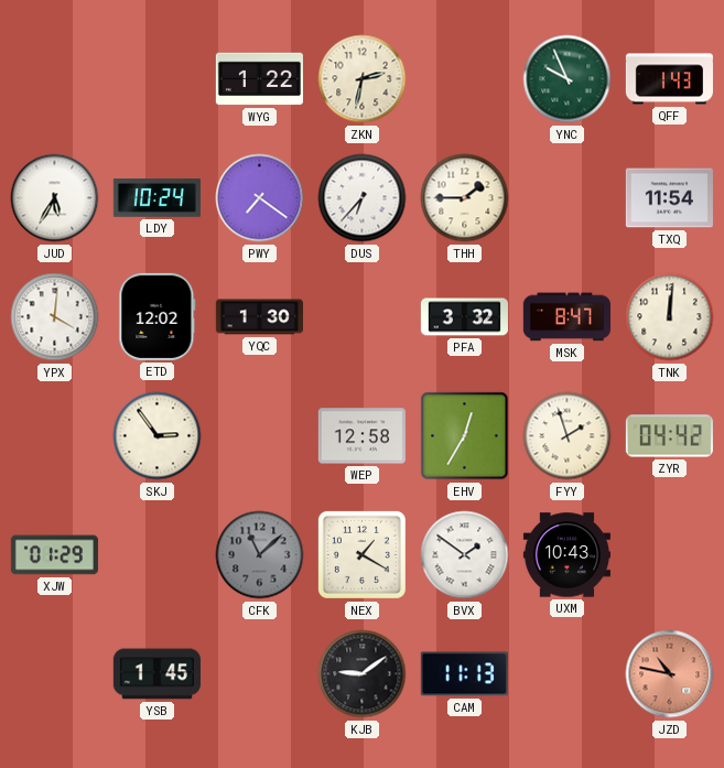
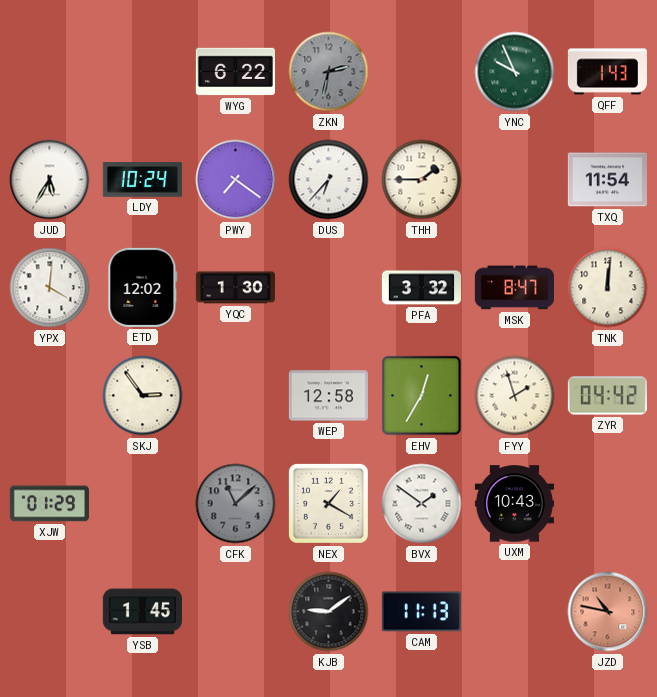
WYG: 1:22 -> 6:22 (235, 72)
ZKN dial: cream -> grey (329, 72)
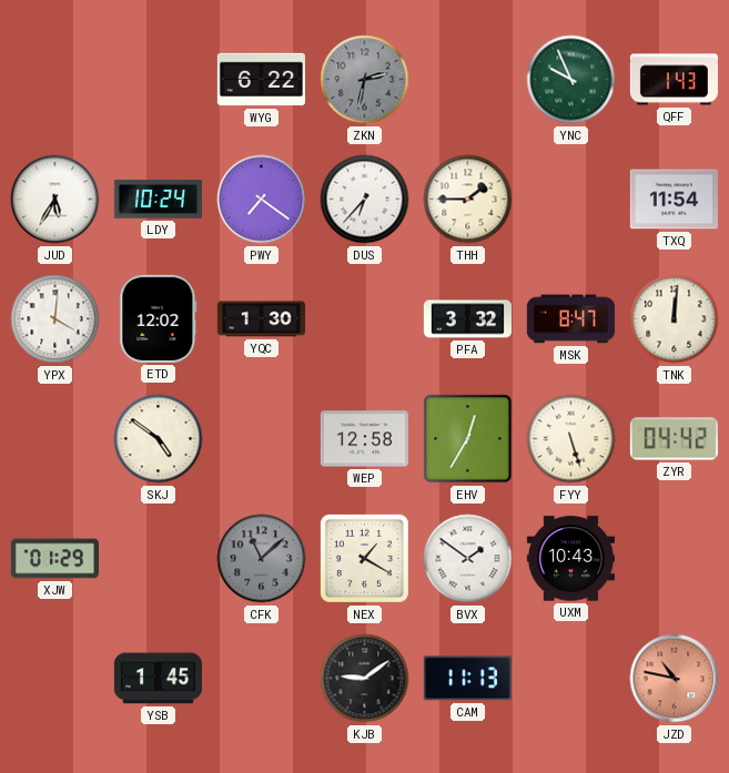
SKJ: 2:54 -> 4:51 (159, 439)
FYY: 1:57 -> 5:27 (571, 439)
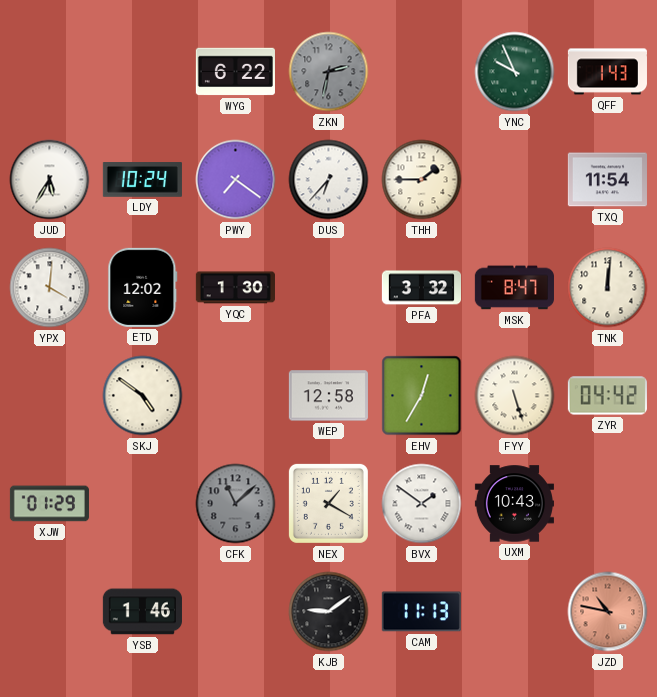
YSB: 1:45 -> 1:46 (142, 612)
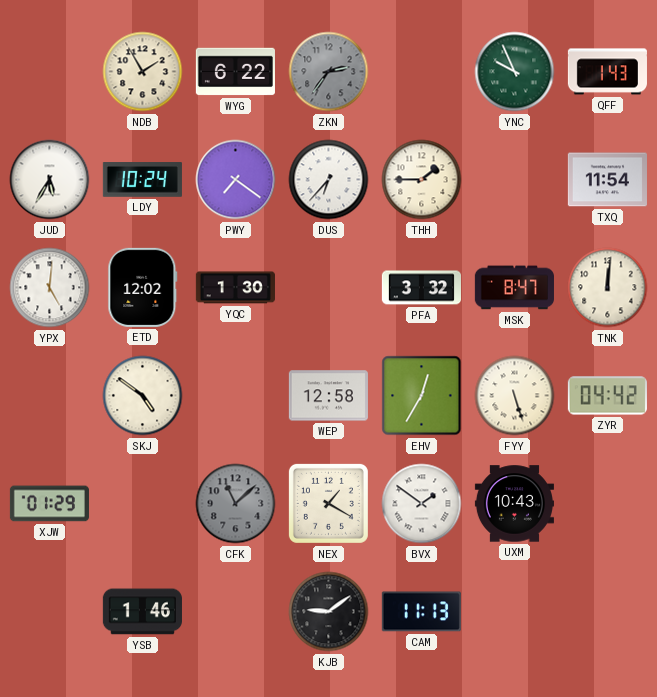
NDB: none -> 1:55 (143, 72)
ZKN: 2:32 -> 2:36 (329, 72)
YPX: 4:01 -> 5:01 (50, 288)
JZD: 10:47 -> none (608, 612)
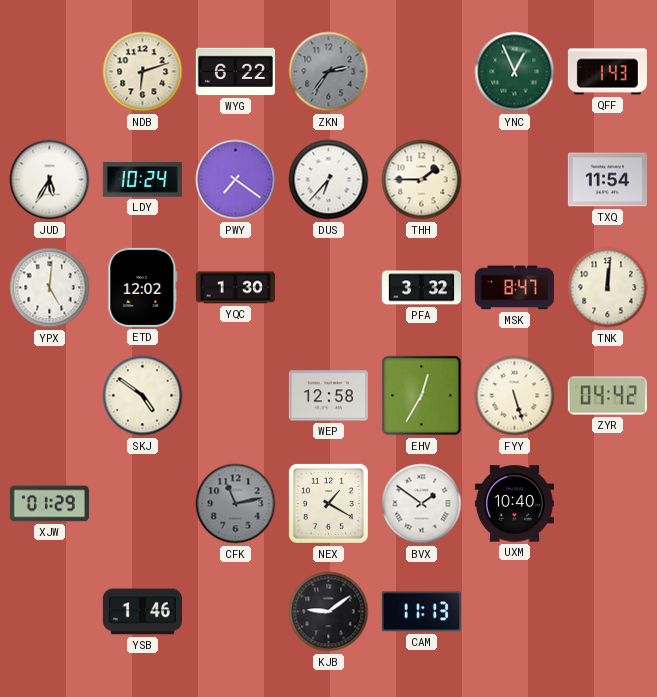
NDB: 1:55 -> 6:12 (143, 72)
YNC: 9:56 -> 12:56 (515, 72)
CFK: 11:08 -> 11:13 (236, 504)
UXM: 10:43 -> 10:40 (514, 504)
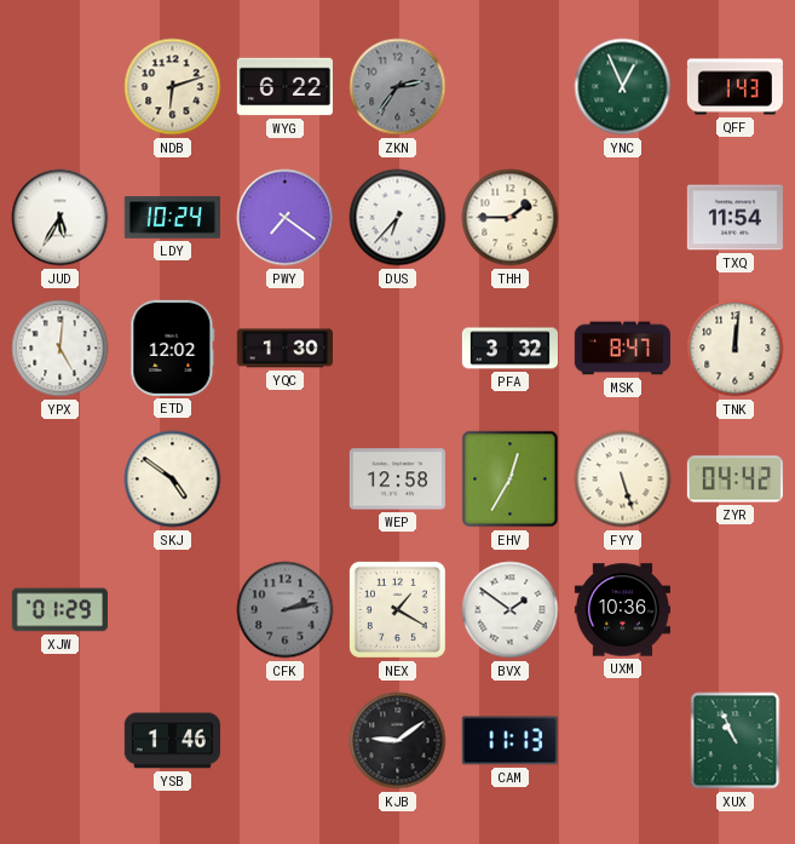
CFK: 11:13 -> 2:13 (286, 610)
UXM: 10:40 -> 10:36 (622, 610)
XUX: none -> 10:56 (736, 741)
